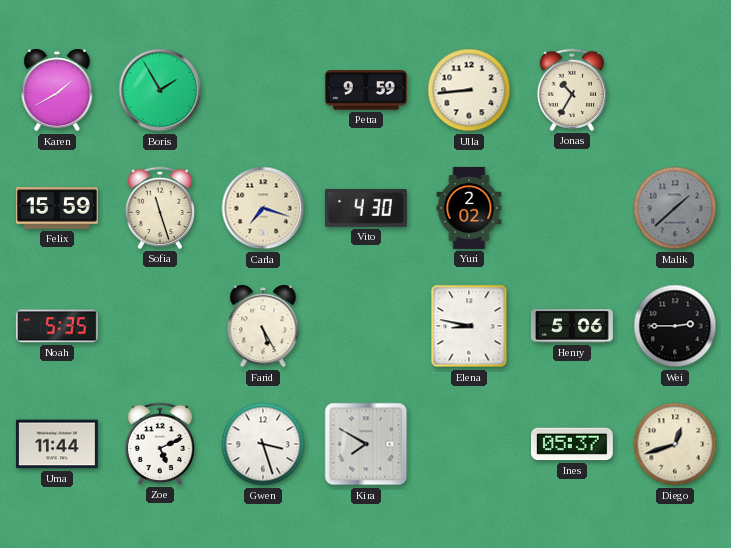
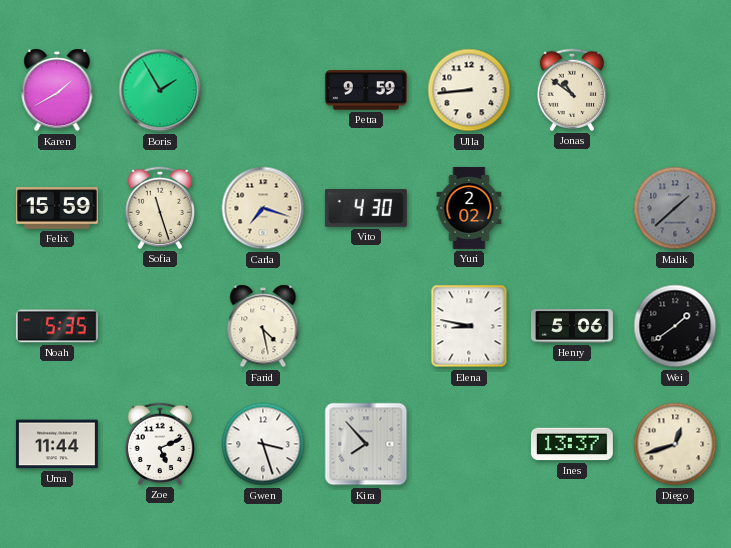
Jonas: 10:35 -> 10:51 (571, 90)
Farid: 5:25 -> 4:28 (263, 326)
Wei: 2:45 -> 1:39 (675, 326)
Kira: 7:50 -> 7:53 (366, 444)
Ines: 05:37 -> 13:37 (572, 444)
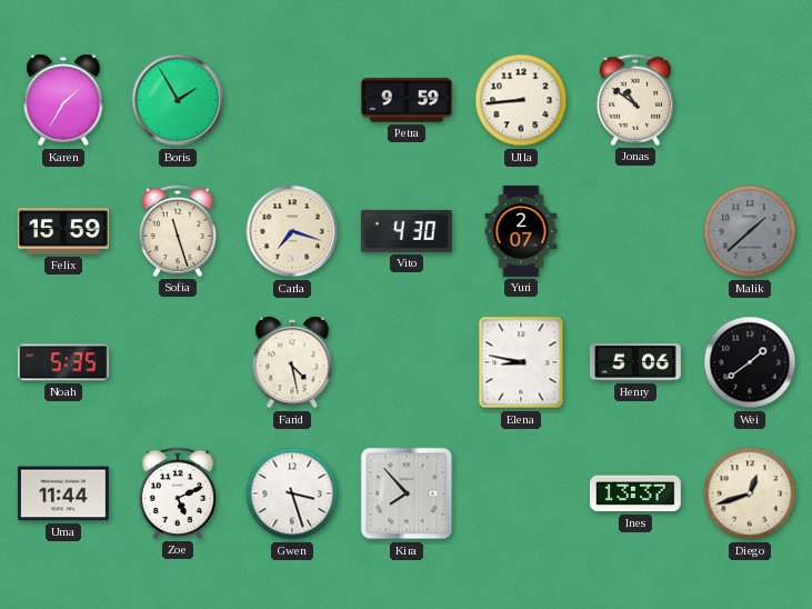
Karen: 1:40 -> 1:35 (63, 100)
Yuri: 2:02 -> 2:07 (521, 231)
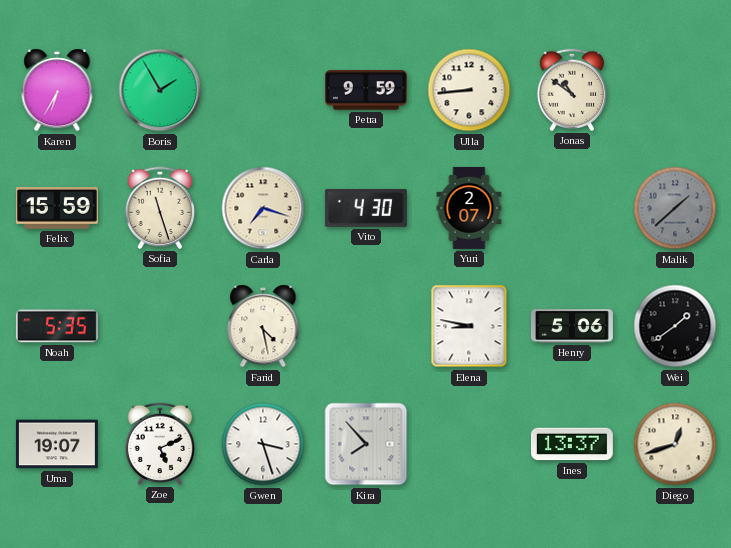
Karen: 1:35 -> 6:35 (57, 90)
Uma: 11:44 -> 19:07 (57, 444)
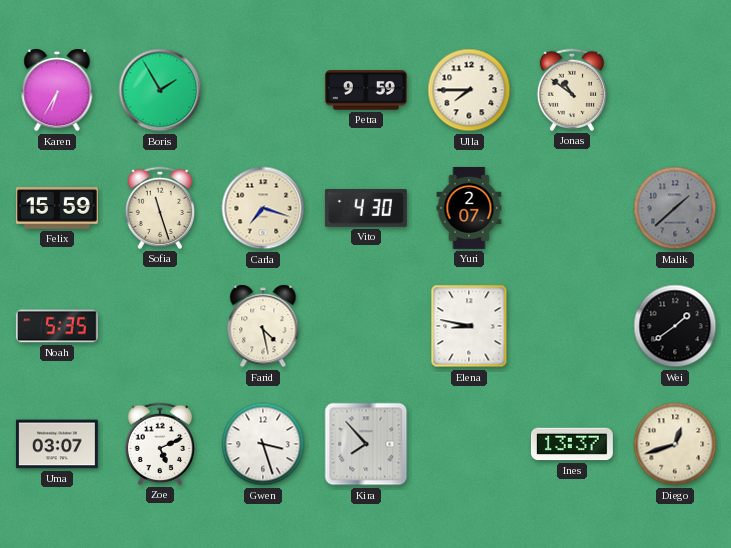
Ulla: 8:44 -> 7:45 (469, 90)
Henry: 5:06 -> none (572, 326)
Uma: 19:07 -> 03:07 (57, 444)
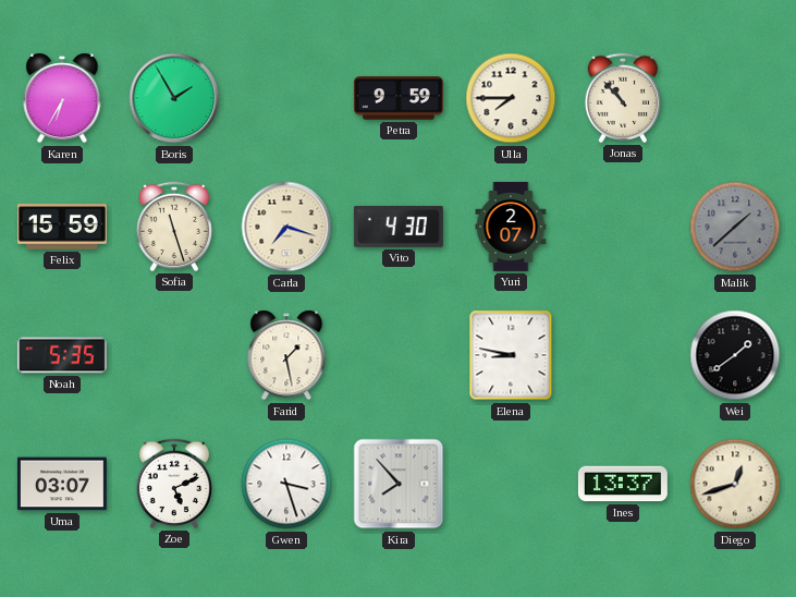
Jonas: 10:51 -> 10:53 (622, 98)
Farid: 4:28 -> 1:28 (286, 355)
